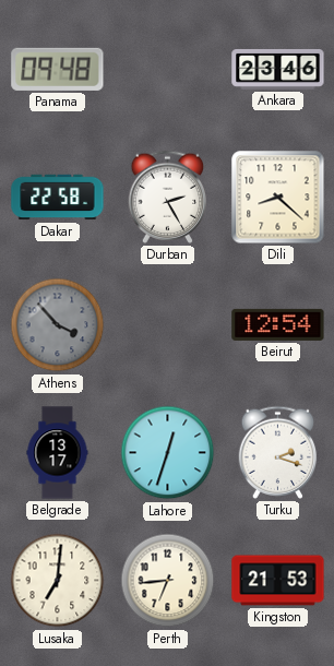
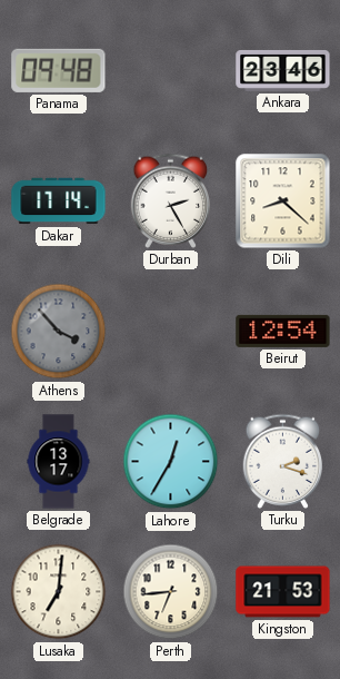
Dakar: 22:58 -> 17:14 (59, 201)
Lahore: 12:33 -> 12:35 (171, 462)
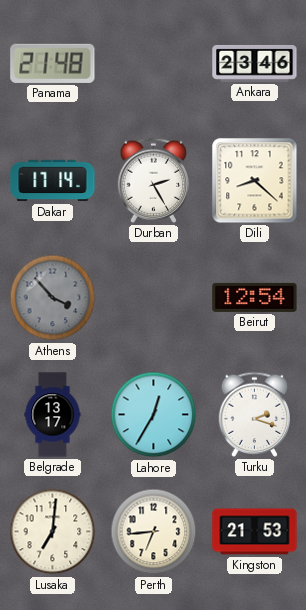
Panama: 09:48 -> 21:48 (53, 63)
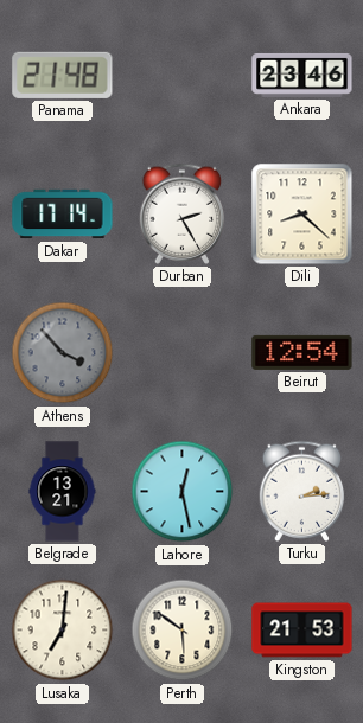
Belgrade: 13:17 -> 13:21 (63, 492)
Lahore: 12:35 -> 12:28 (183, 492)
Turku: 2:18 -> 2:14 (302, 491)
Perth: 6:44 -> 5:51 (183, 631)
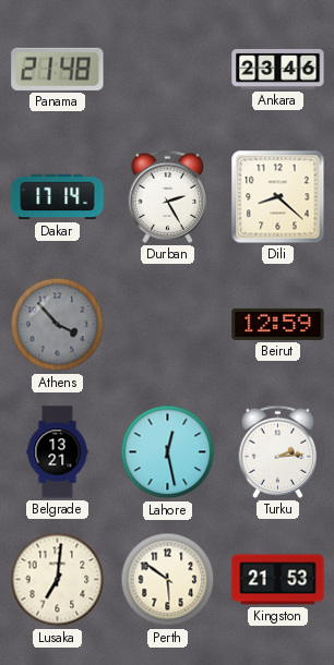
Beirut: 12:54 -> 12:59 (278, 324)
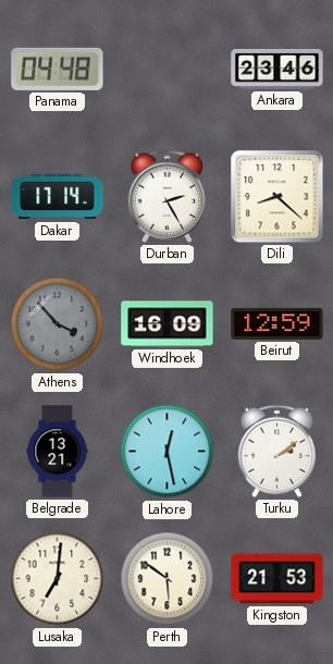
Panama: 21:48 -> 04:48 (58, 69)
Windhoek: none -> 16:09 (168, 324)
Turku: 2:14 -> 2:09 (277, 451)
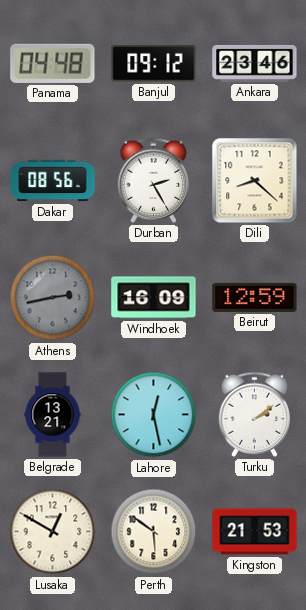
Banjul: none -> 09:12 (154, 64)
Dakar: 17:14 -> 08:56 (53, 181)
Athens: 3:53 -> 2:43 (53, 298)
Lusaka: 7:01 -> 12:50 (53, 532)
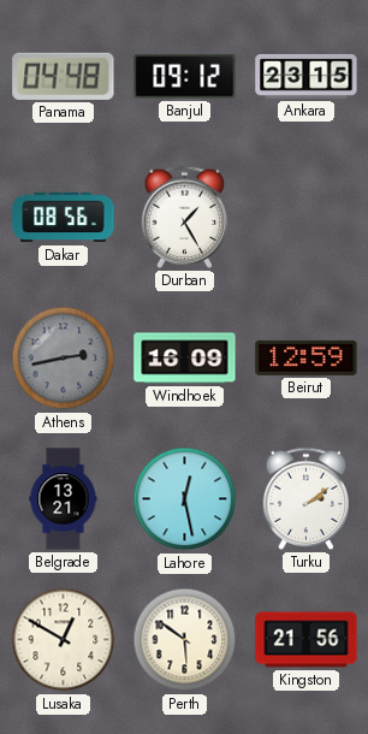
Ankara: 23:46 -> 23:15 (307, 76)
Durban: 2:25 -> 1:25 (185, 217)
Dili: 8:22 -> none (255, 181)
Kingston: 21:53 -> 21:56 (307, 640)
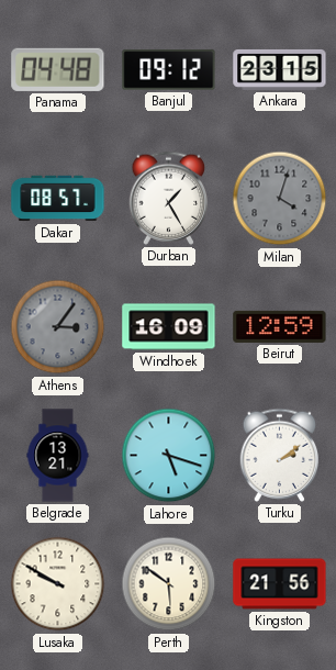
Dakar: 08:56 -> 08:57 (58, 199)
Milan: none -> 4:03 (280, 199)
Athens: 2:43 -> 3:06 (58, 327)
Lahore: 12:28 -> 5:18 (169, 456)
Lusaka: 12:50 -> 9:50 (58, 584)
